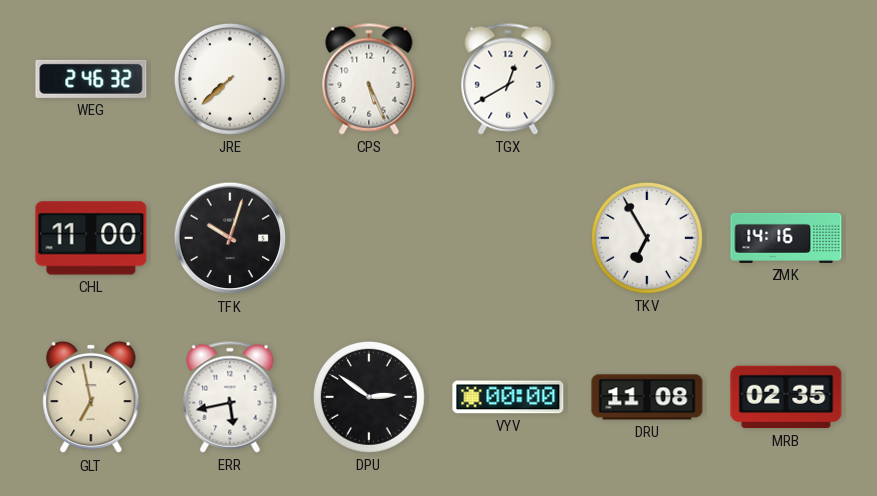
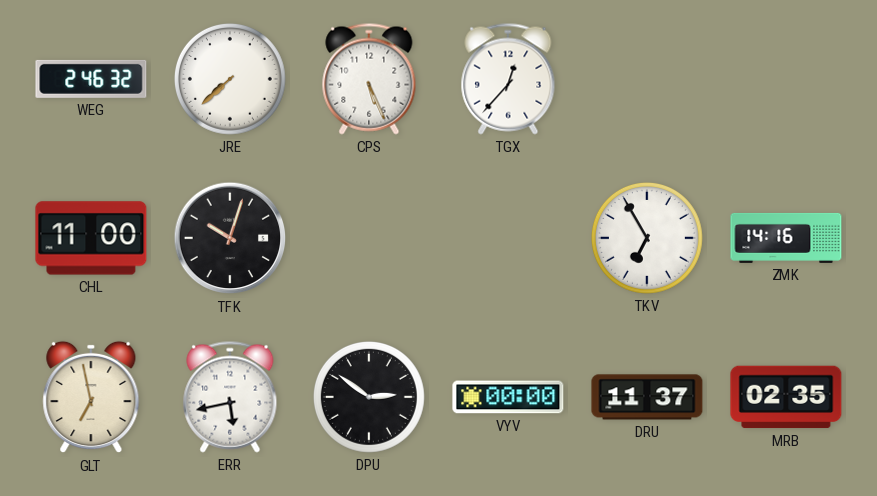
TGX: 12:40 -> 12:37 (508, 79)
DRU: 11:08 -> 11:37 (647, 397)
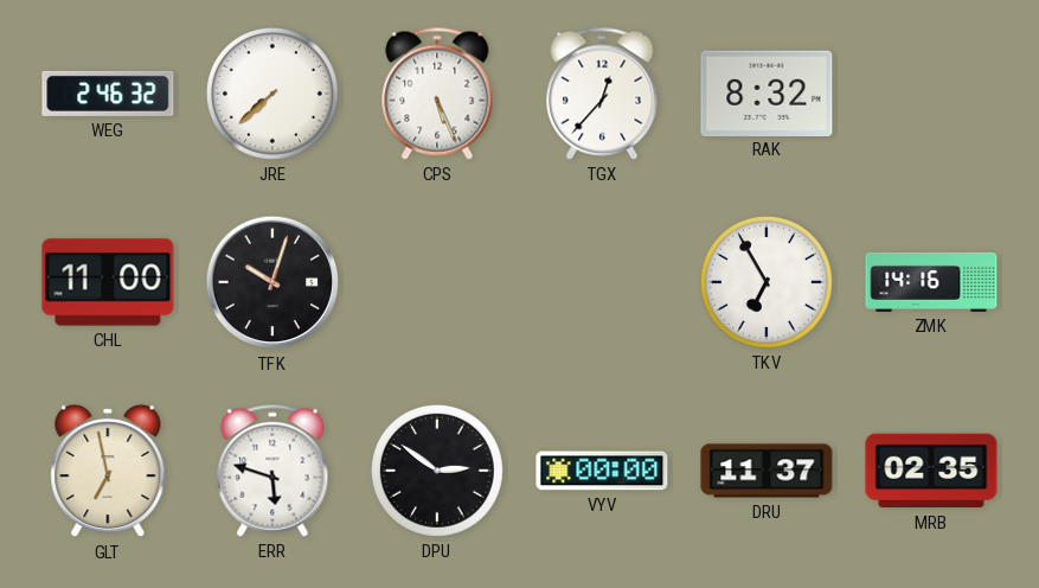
RAK: none -> 8:32 (767, 92)
ERR: 5:43 -> 5:48 (272, 471)
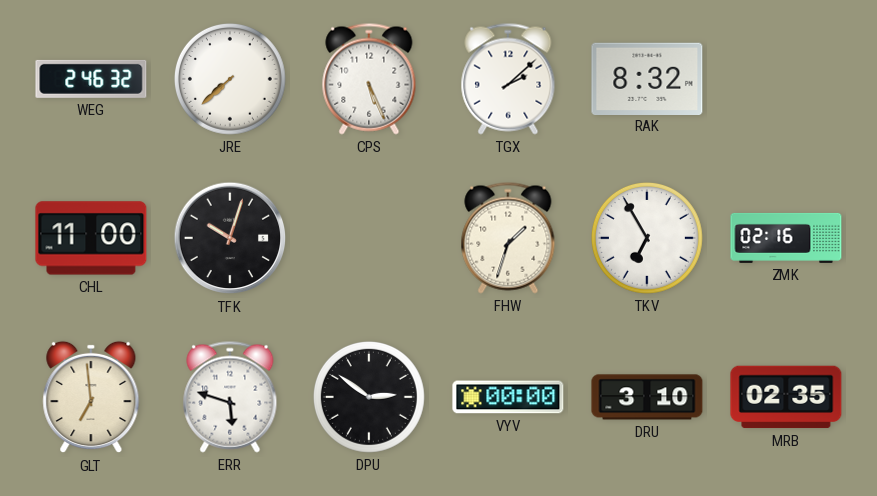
TGX: 12:37 -> 2:08 (508, 79)
FHW: none -> 1:33 (508, 238)
ZMK: 14:16 -> 02:16 (786, 238)
GLT: 6:58 -> 6:59 (91, 397)
DRU: 11:37 -> 3:10 (647, 397)
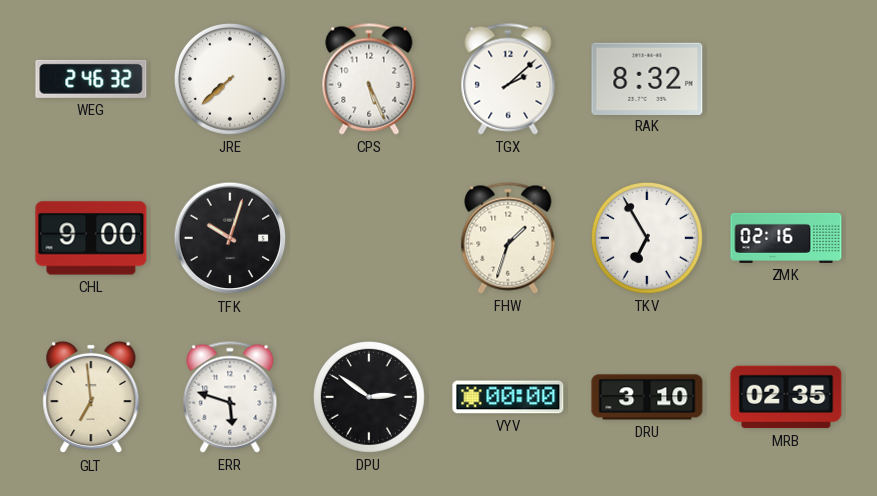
CHL: 11:00 -> 9:00 (91, 238)
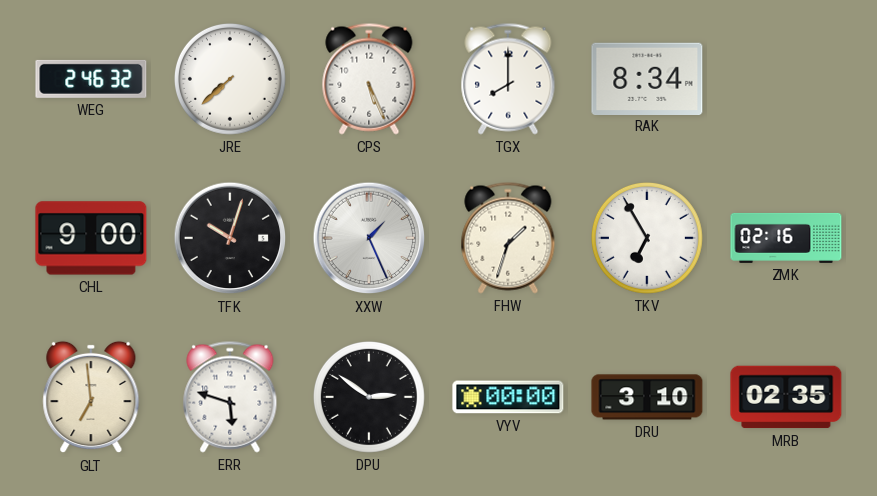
TGX: 2:08 -> 8:00 (508, 79)
RAK: 8:32 -> 8:34 (647, 78)
XXW: none -> 1:26 (369, 238)
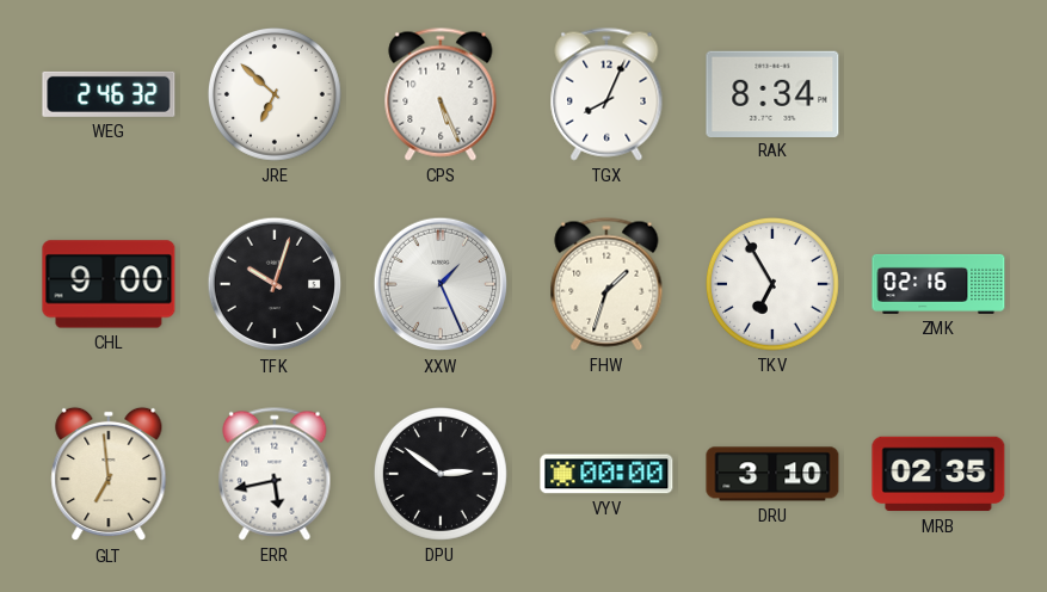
JRE: 7:38 -> 6:52 (275, 94)
TGX: 8:00 -> 8:04 (606, 94)
ERR: 5:48 -> 5:43 (275, 474)
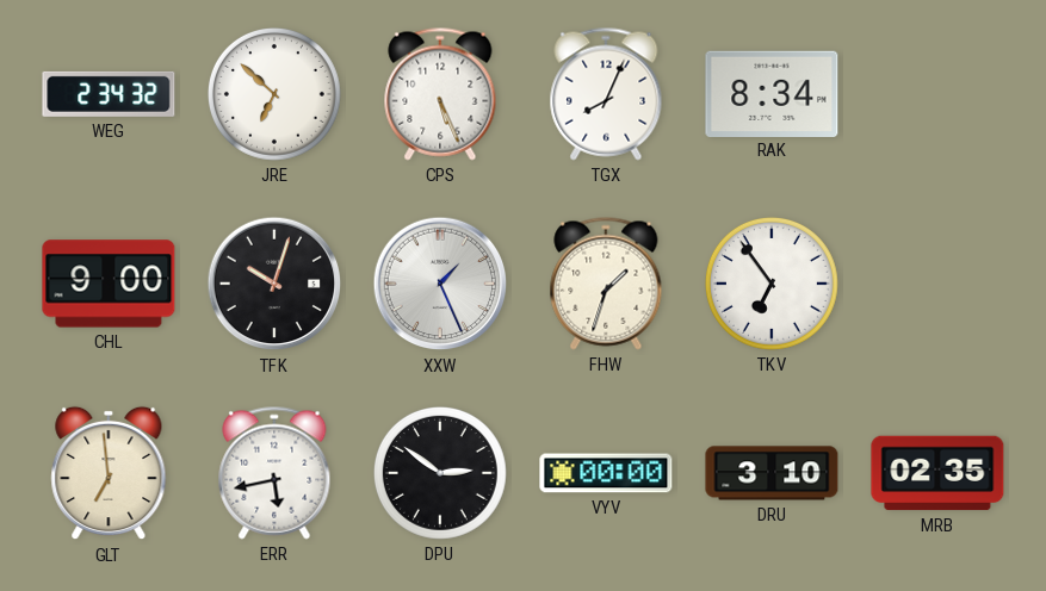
WEG: 2:46 -> 2:34 (109, 94)
TKV: 6:55 -> 6:54 (772, 284)
ZMK: 02:16 -> none (938, 284)
